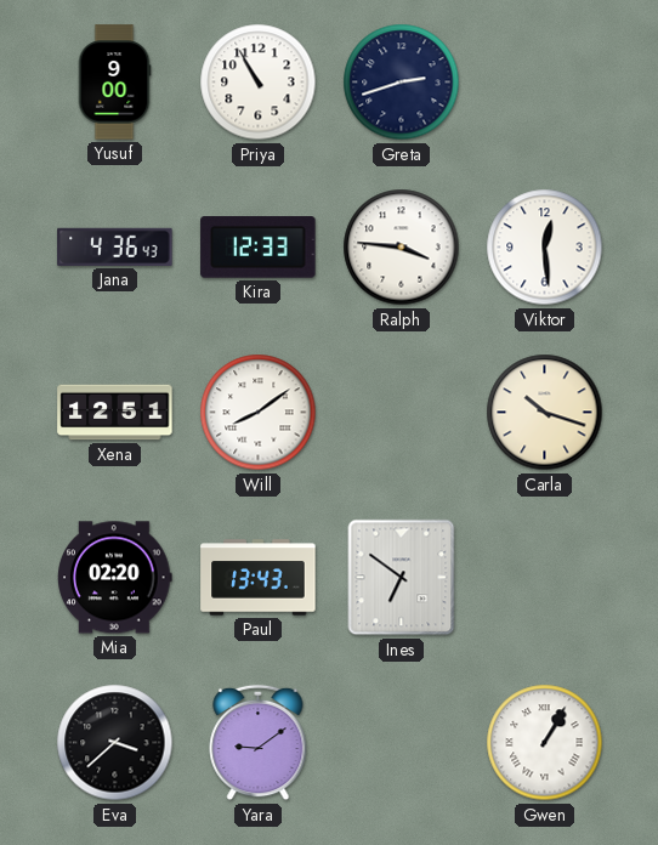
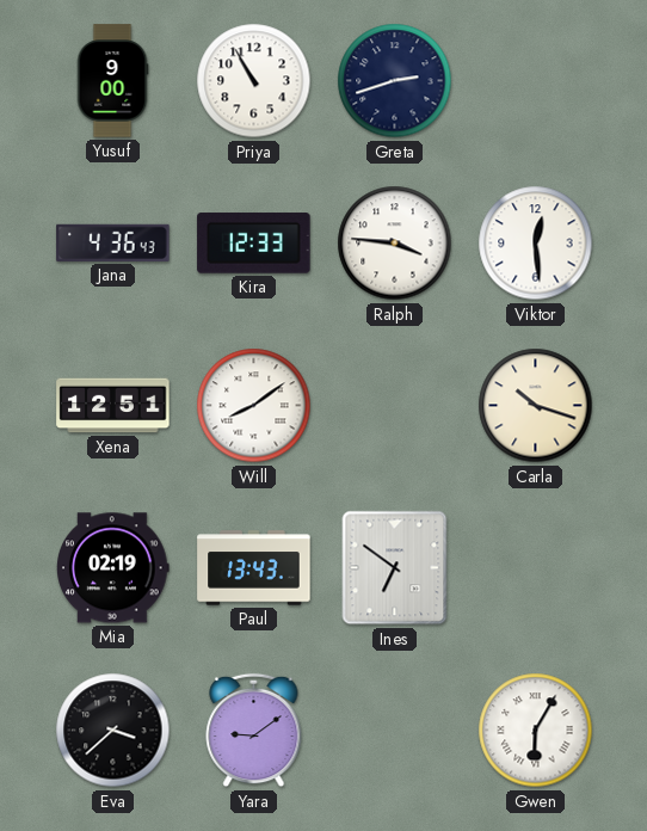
Mia: 02:20 -> 02:19 (113, 568)
Gwen: 1:05 -> 6:05 (536, 731)
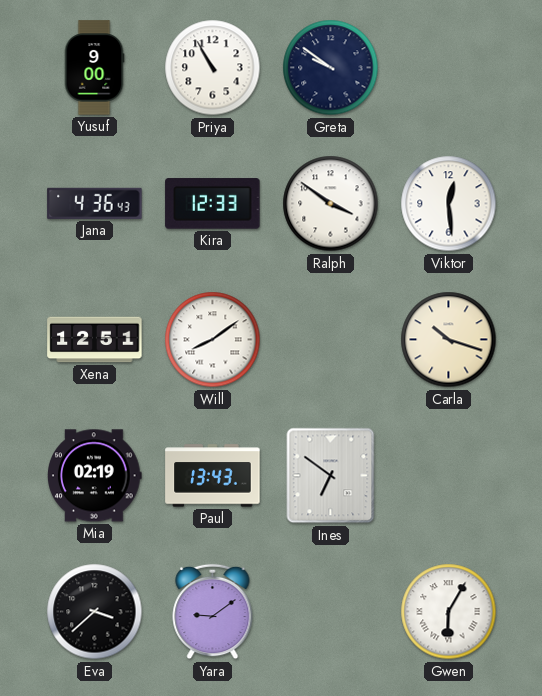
Greta: 2:42 -> 9:51 (331, 68)
Ralph: 3:46 -> 3:51 (331, 204)
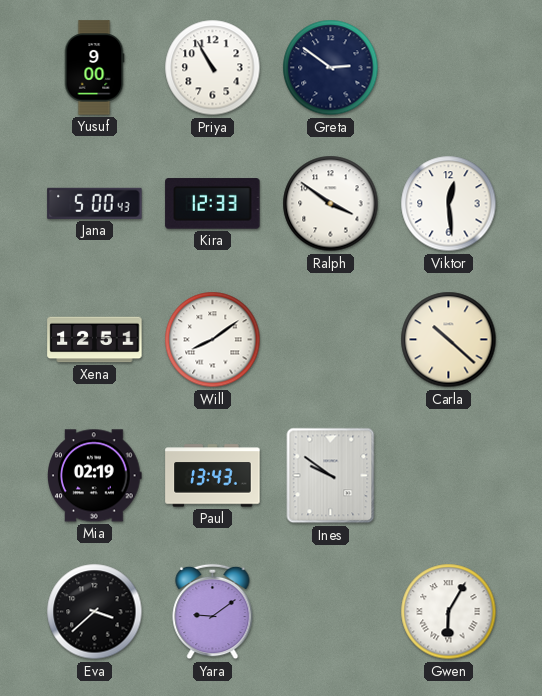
Greta: 9:51 -> 2:51 (331, 68)
Jana: 4:36 -> 5:00 (95, 203)
Carla: 10:18 -> 10:22 (449, 340)
Ines: 6:51 -> 9:51 (331, 476)
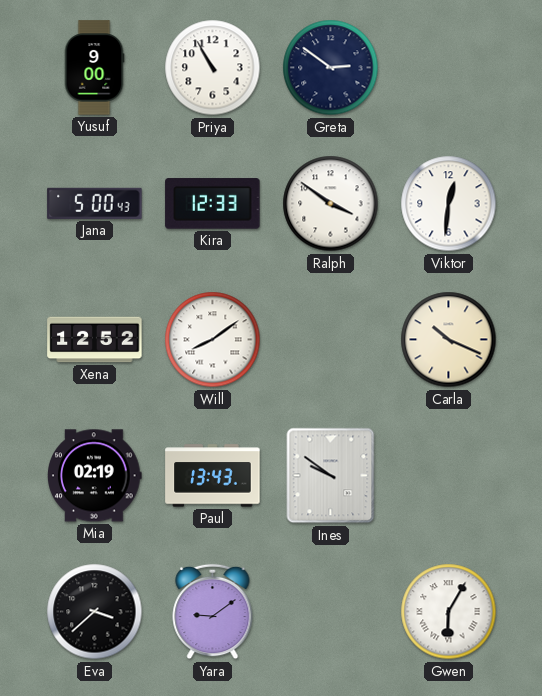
Viktor: 12:29 -> 12:31 (449, 204)
Xena: 12:51 -> 12:52 (95, 340)
Carla: 10:22 -> 10:19 (449, 340)
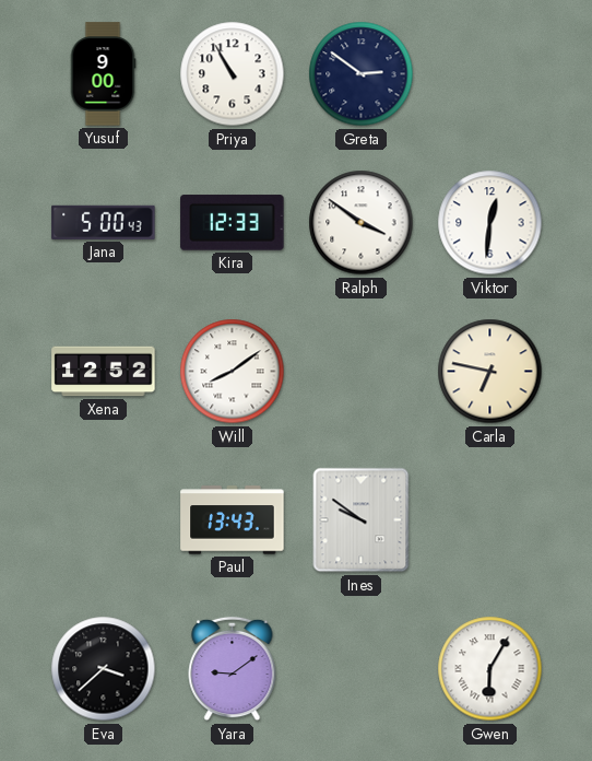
Carla: 10:19 -> 6:47 (490, 372)
Mia: 02:19 -> none (95, 476)
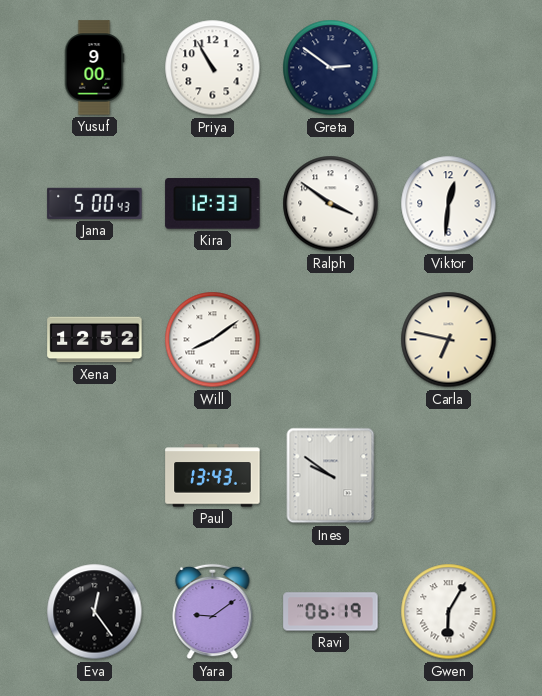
Eva: 3:38 -> 12:24 (95, 612)
Ravi: none -> 06:19 (331, 612)
